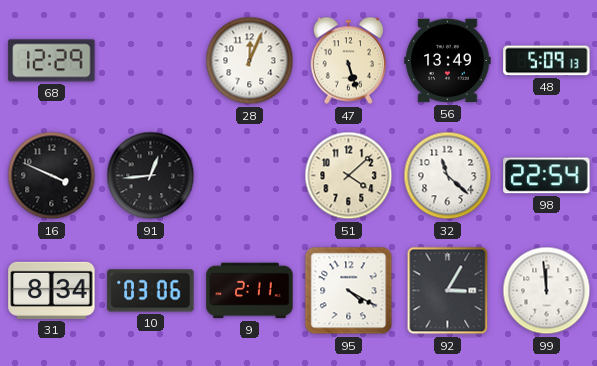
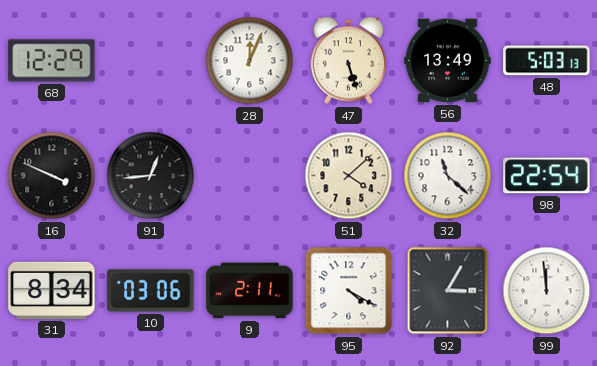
48: 5:09 -> 5:03 (547, 61)
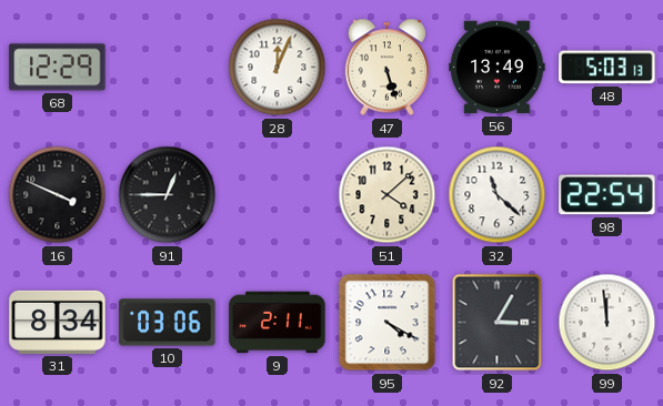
91: 12:44 -> 12:45 (168, 195)
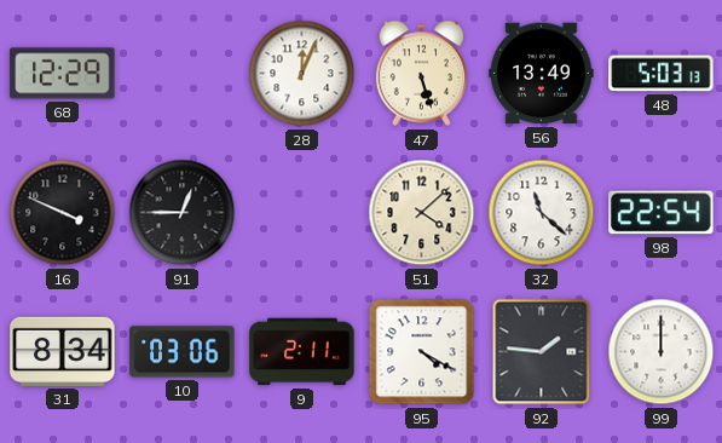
92: 3:05 -> 1:46 (542, 352)
99: 11:59 -> 12:00 (662, 352)
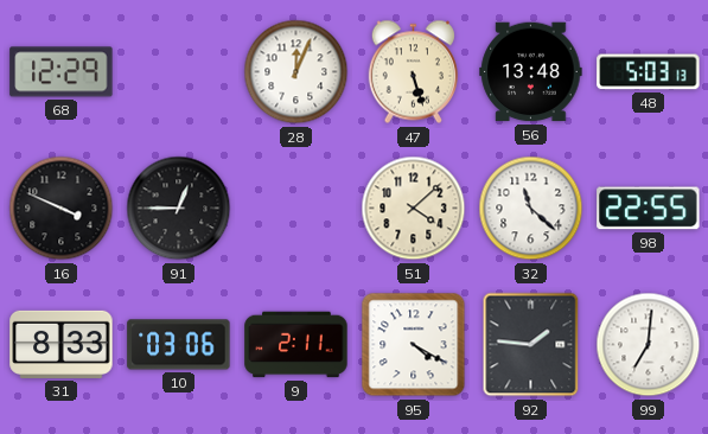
56: 13:49 -> 13:48 (531, 72)
98: 22:54 -> 22:55 (649, 209)
31: 8:34 -> 8:33 (62, 344)
99: 12:00 -> 7:01 (649, 345)
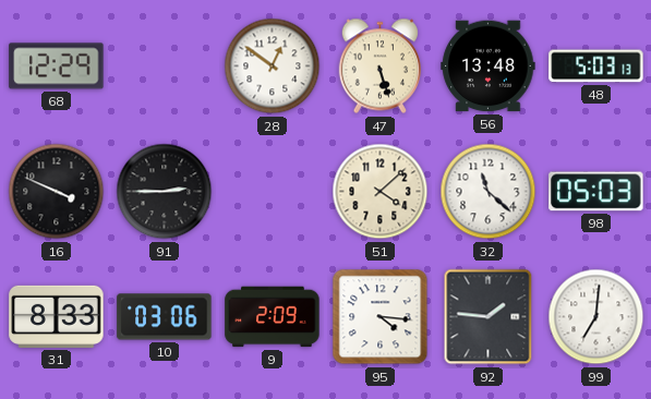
28: 12:04 -> 12:51 (273, 66)
91: 12:45 -> 2:45 (165, 192)
98: 22:55 -> 05:03 (596, 192)
9: 2:11 -> 2:09 (273, 317)
95: 4:20 -> 4:16 (381, 317)
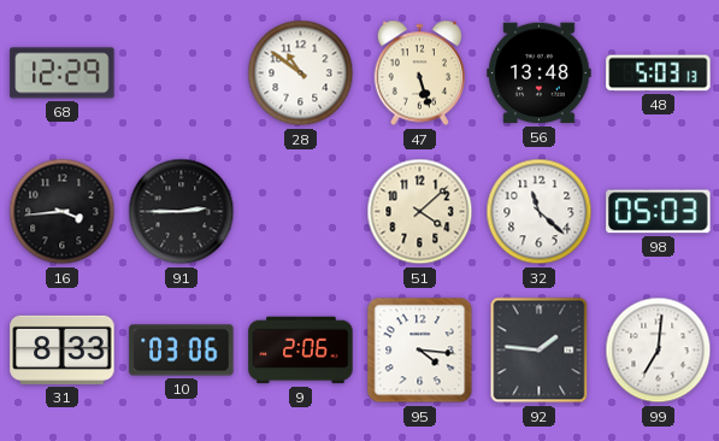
28: 12:51 -> 10:51 (301, 73)
16: 3:49 -> 3:44 (63, 212)
9: 2:09 -> 2:06 (301, 351)
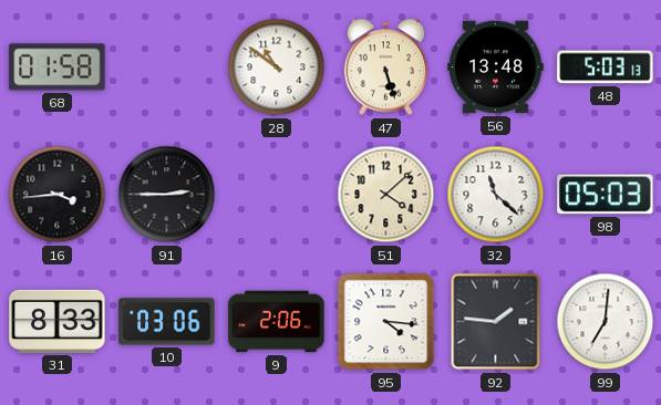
68: 12:29 -> 01:58 (58, 67)
